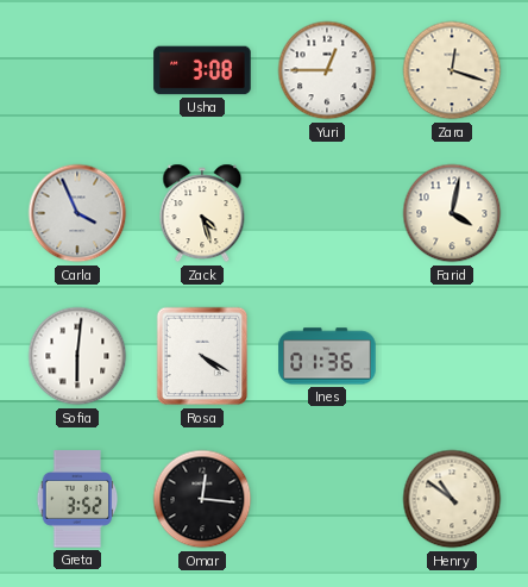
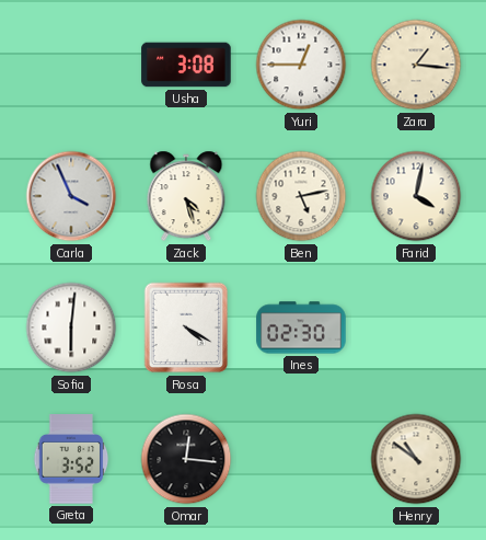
Zara: 12:18 -> 1:16 (416, 65)
Ben: none -> 5:13 (301, 196)
Ines: 01:36 -> 02:30 (301, 328)
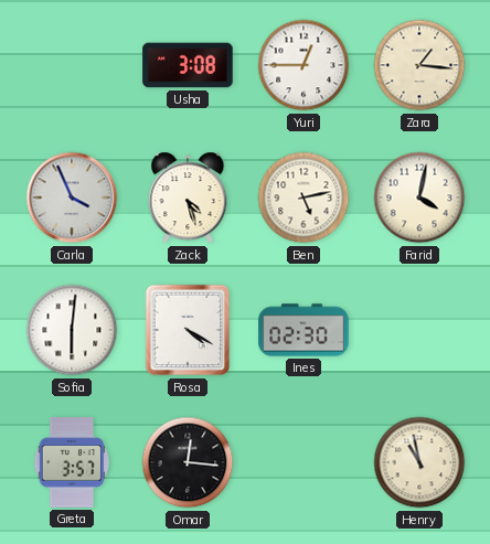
Greta: 3:52 -> 3:57 (72, 462)
Henry: 10:51 -> 10:58 (419, 462)
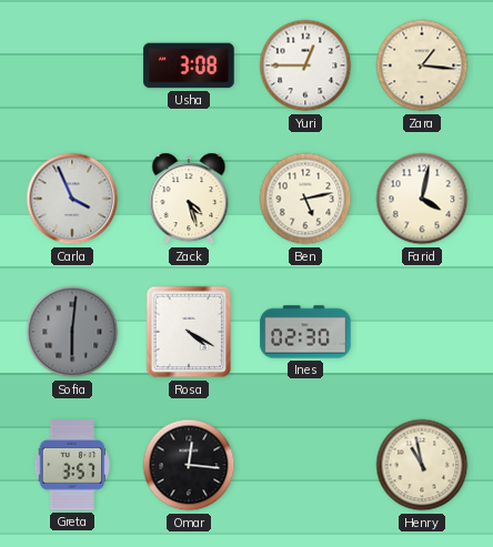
Sofia dial: white -> grey (72, 332)
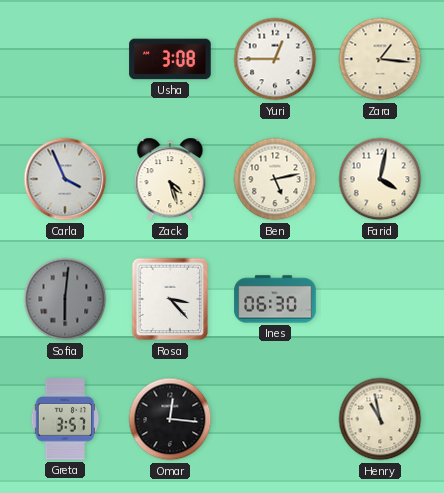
Rosa: 4:20 -> 3:23 (170, 299)
Ines: 02:30 -> 06:30 (275, 299)
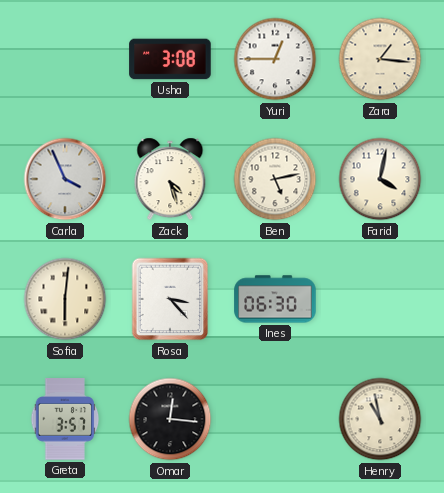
Sofia dial: grey -> cream (65, 299)
